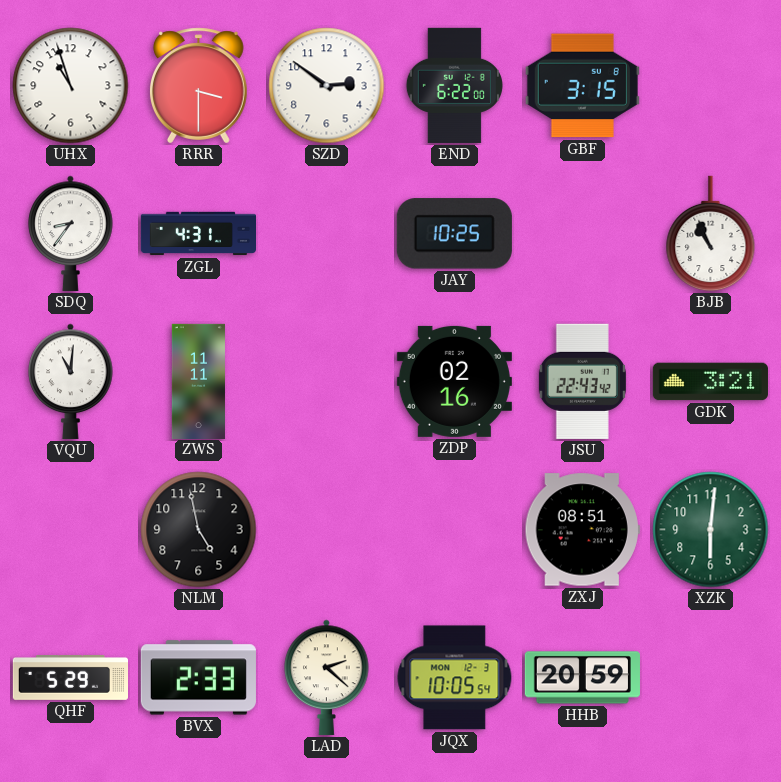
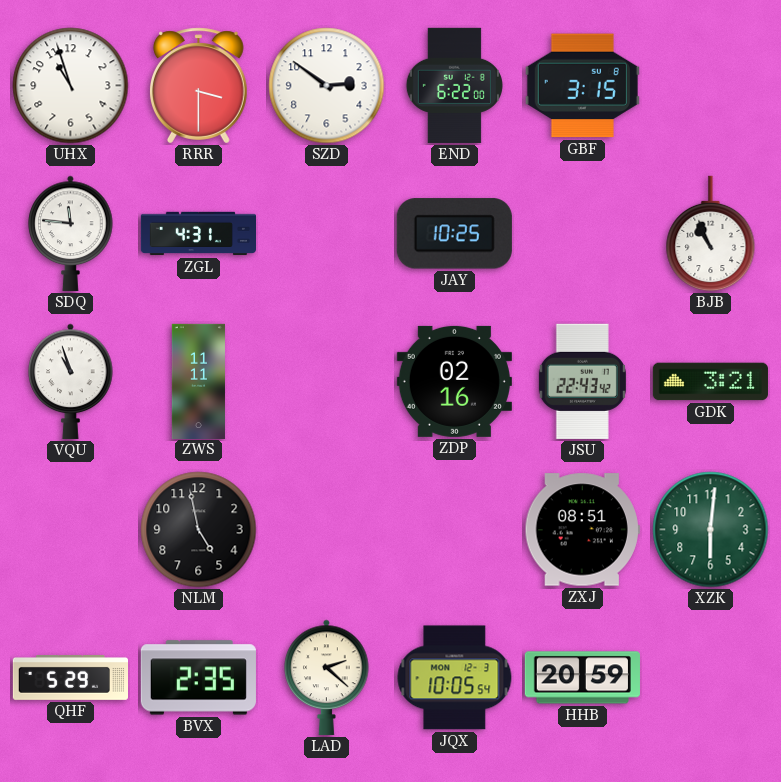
SDQ: 8:36 -> 11:46 (71, 233)
VQU: 11:01 -> 10:57 (71, 381)
BVX: 2:33 -> 2:35 (198, 678)
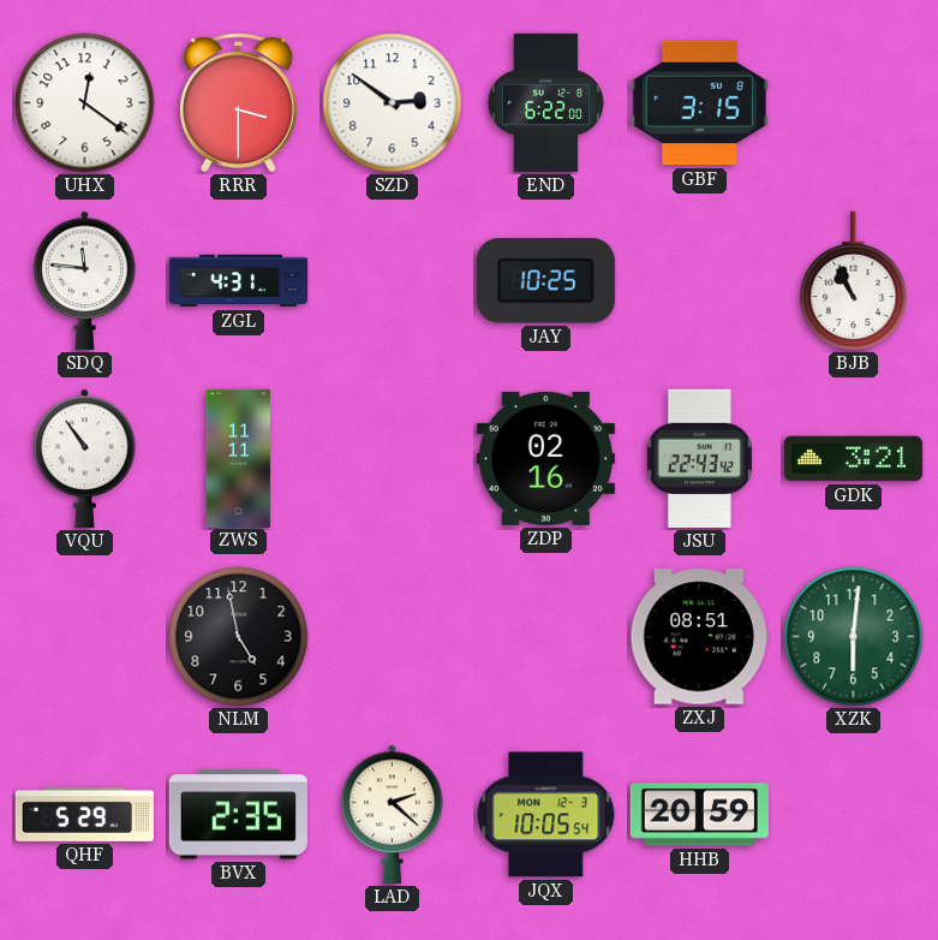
UHX: 10:57 -> 12:21 (85, 103)
VQU: 10:57 -> 10:54 (85, 458)
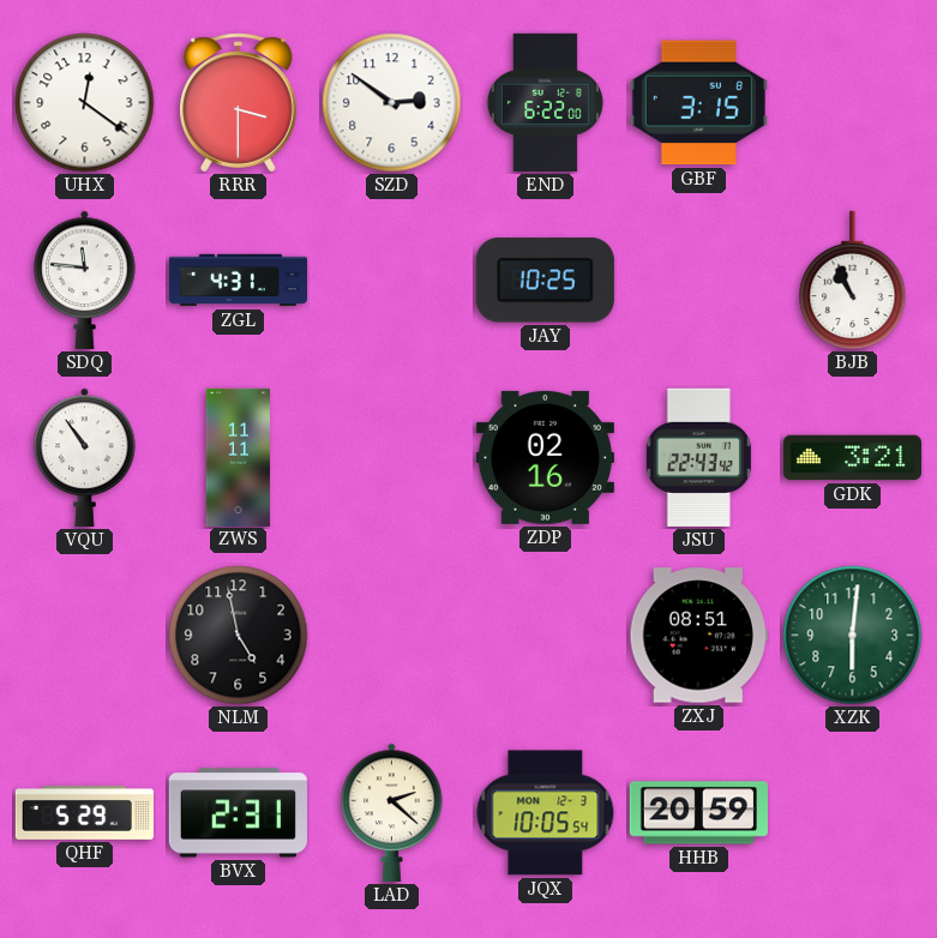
BVX: 2:35 -> 2:31 (238, 813)
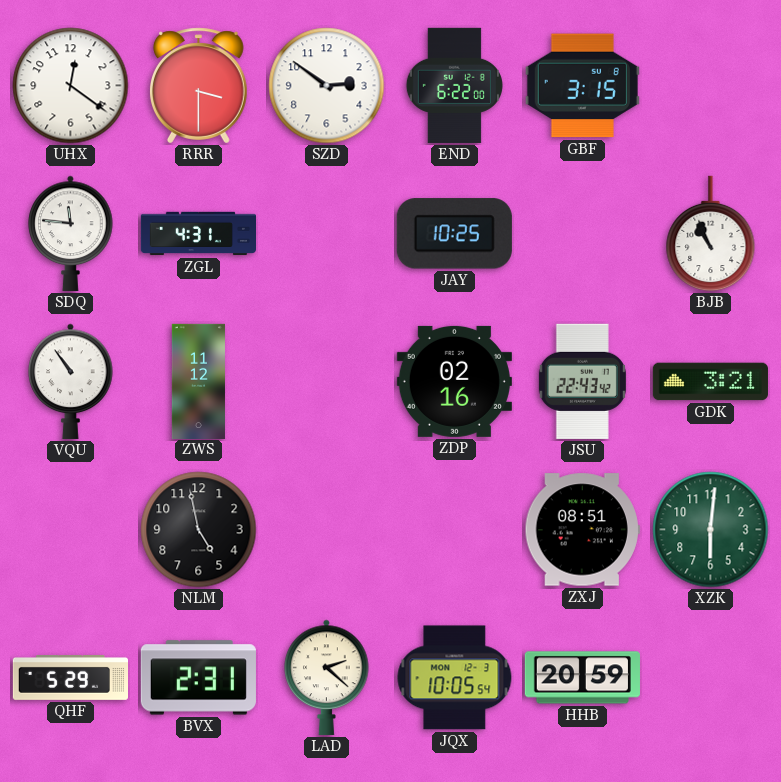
ZWS: 11:11 -> 11:12 (198, 381)
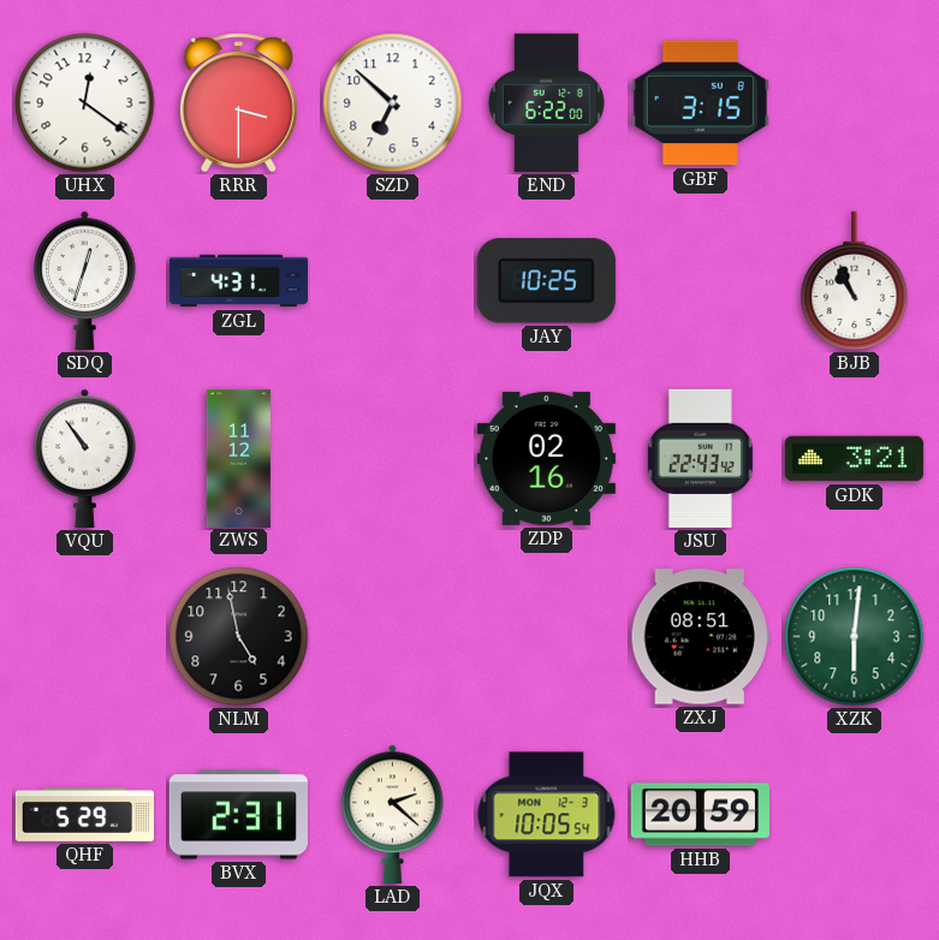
SZD: 2:51 -> 6:52 (393, 103)
SDQ: 11:46 -> 12:33 (85, 280)
